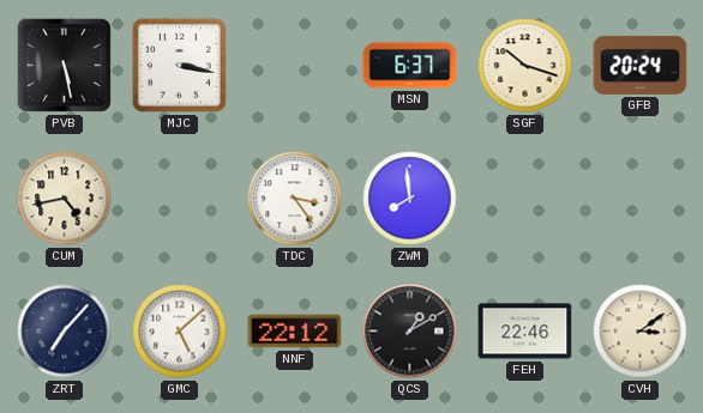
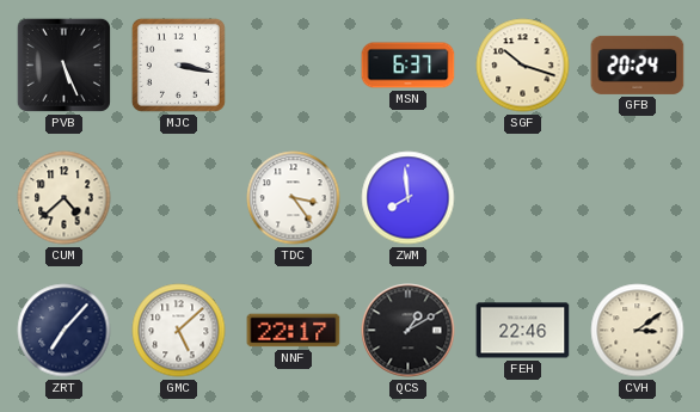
PVB: 5:28 -> 5:26 (63, 64)
CUM: 4:43 -> 4:38 (65, 198)
NNF: 22:12 -> 22:17 (294, 331)
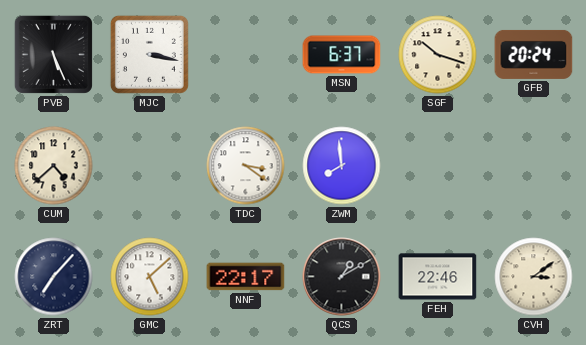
TDC: 3:24 -> 3:21 (246, 166)
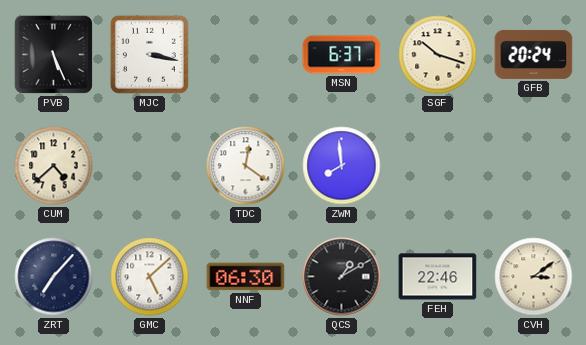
TDC: 3:21 -> 12:21 (246, 166)
NNF: 22:17 -> 06:30 (246, 277)
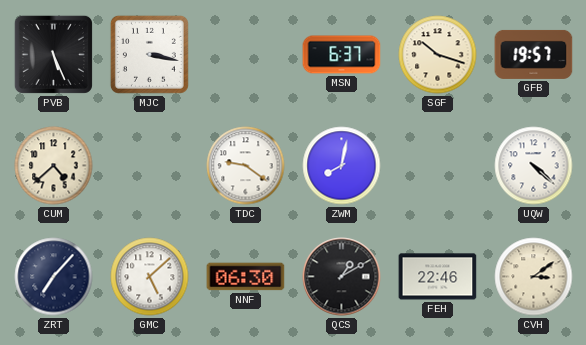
GFB: 20:24 -> 19:57 (534, 54)
TDC: 12:21 -> 9:21 (246, 166)
ZWM: 7:59 -> 8:02 (342, 166)
UQW: none -> 4:22 (534, 166)
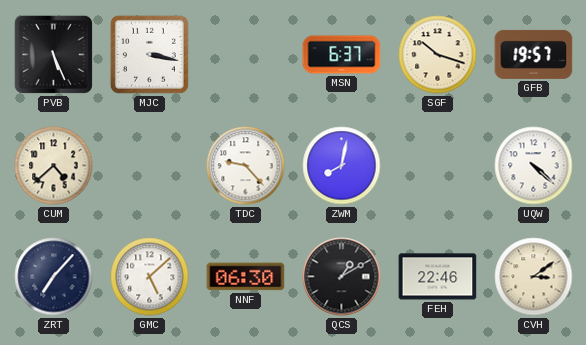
TDC: 9:21 -> 9:23 (246, 166)
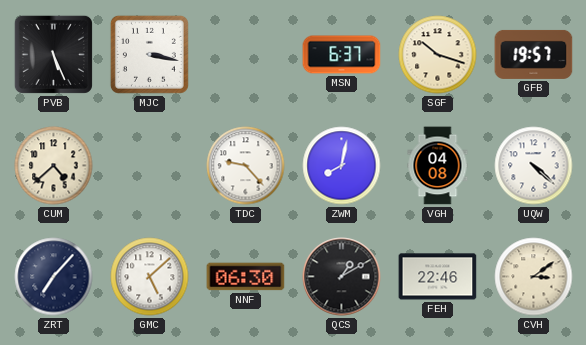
VGH: none -> 04:08 (438, 166)
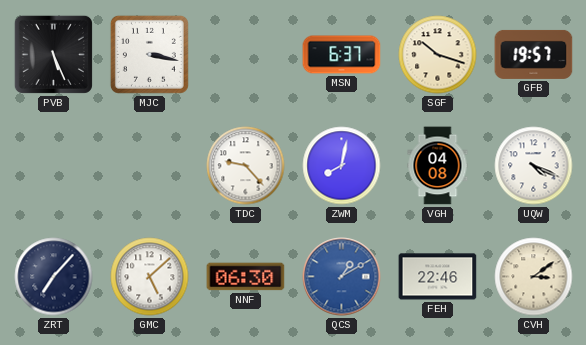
CUM: 4:38 -> none (54, 166)
UQW: 4:22 -> 4:19 (534, 166)
QCS dial: black -> blue (342, 277)
